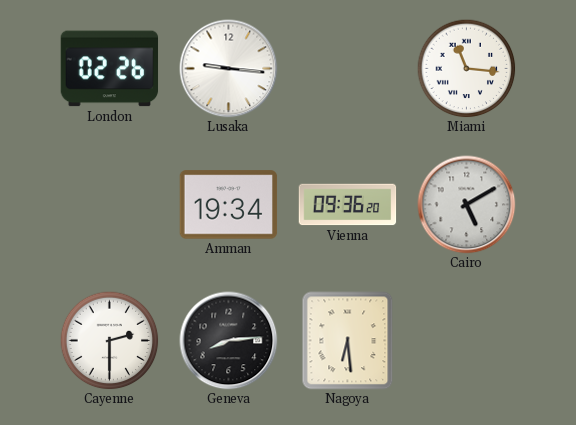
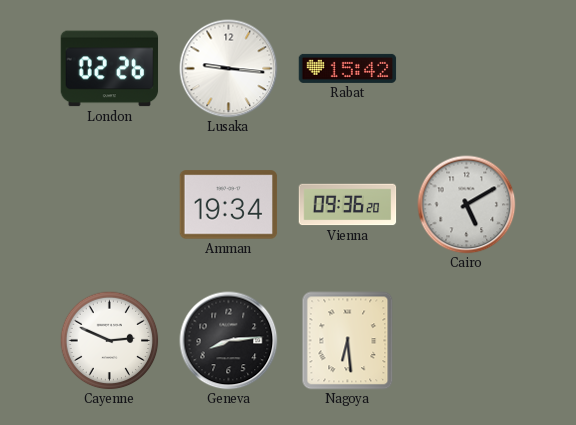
Rabat: none -> 15:42 (348, 68)
Miami: 11:16 -> none (467, 69)
Cayenne: 2:30 -> 2:49 (110, 341)
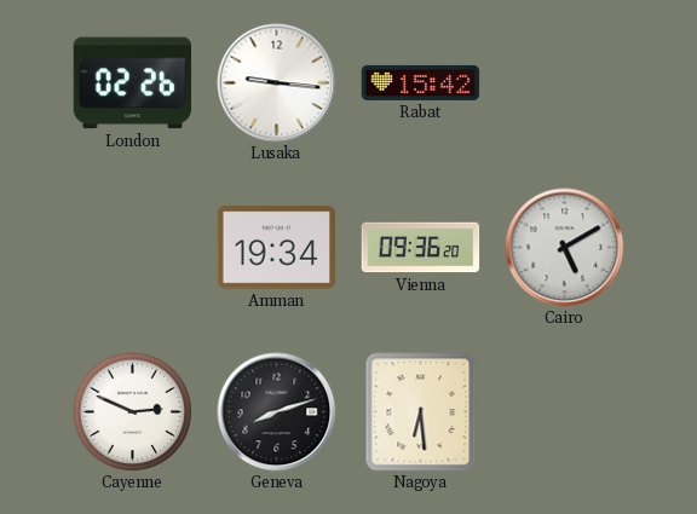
Geneva: 8:14 -> 8:12 (277, 412)
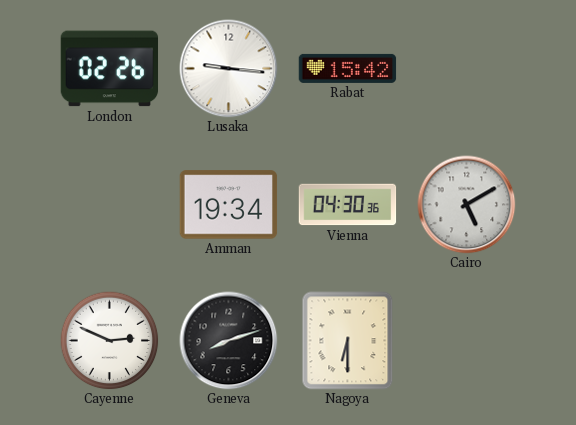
Vienna: 09:36 -> 04:30 (348, 205)
Nagoya: 6:29 -> 6:30 (348, 341)
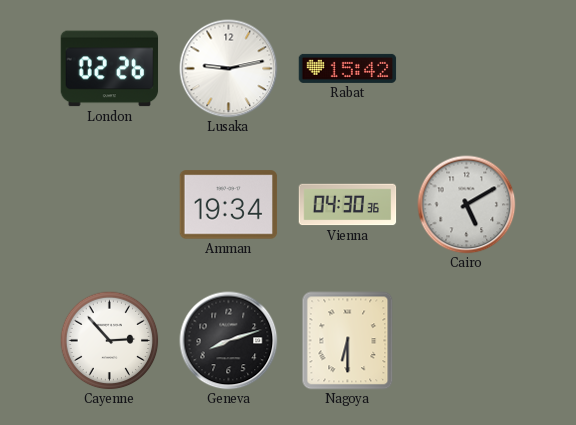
Lusaka: 9:16 -> 9:13 (229, 69)
Cayenne: 2:49 -> 2:53 (110, 341)
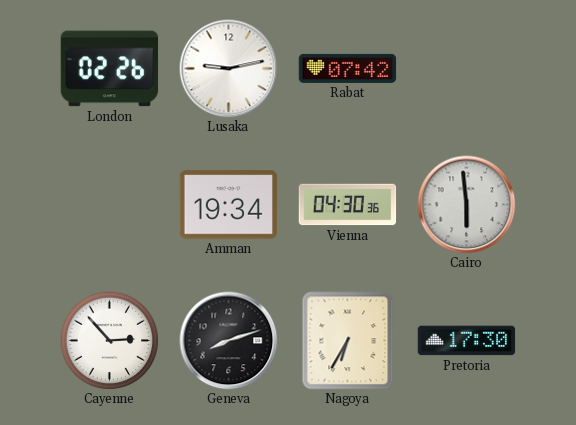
Rabat: 15:42 -> 07:42 (348, 68)
Cairo: 5:10 -> 5:59 (467, 205)
Nagoya: 6:30 -> 6:35 (348, 341)
Pretoria: none -> 17:30 (467, 341)
